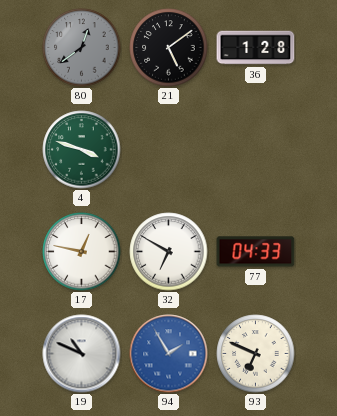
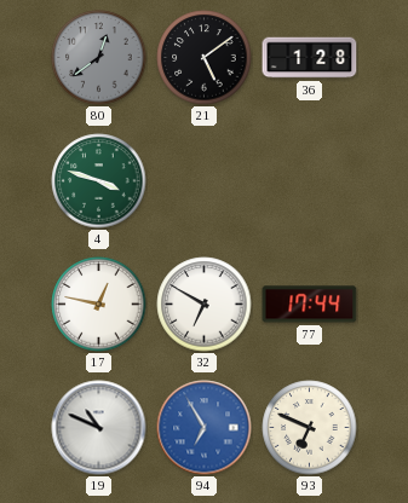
77: 04:33 -> 17:44 (310, 305)
94: 1:55 -> 6:55 (205, 428)
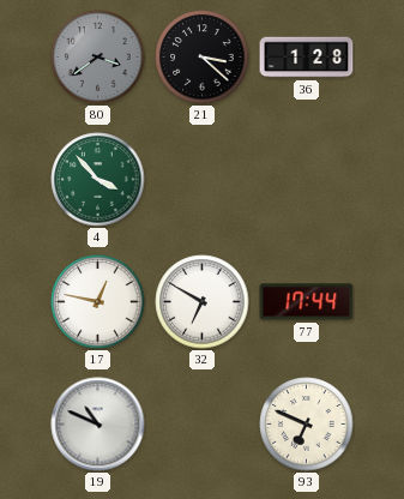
80: 12:39 -> 3:39 (98, 58)
21: 5:09 -> 3:22 (203, 58)
4: 3:48 -> 3:53 (98, 180)
94: 6:55 -> none (205, 428)
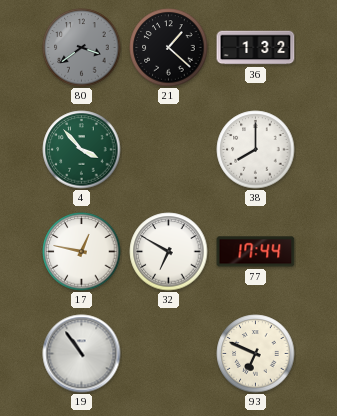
21: 3:22 -> 1:22 (169, 48)
36: 1:28 -> 1:32 (256, 48)
38: none -> 8:00 (256, 150)
19: 10:49 -> 10:54 (82, 354)
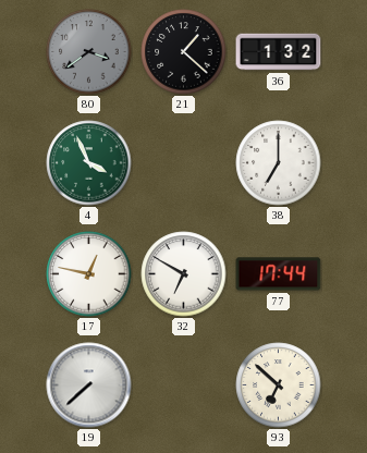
4: 3:53 -> 3:56 (89, 163)
38: 8:00 -> 7:00 (279, 163)
19: 10:54 -> 7:38 (89, 385)
93: 6:49 -> 6:52 (279, 385)
